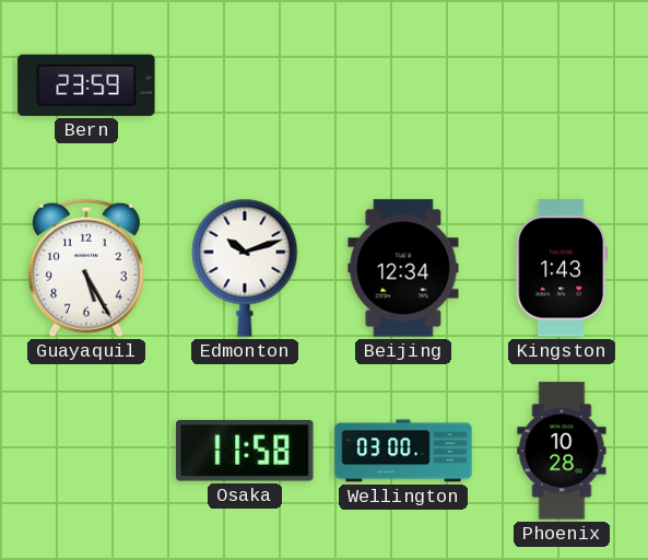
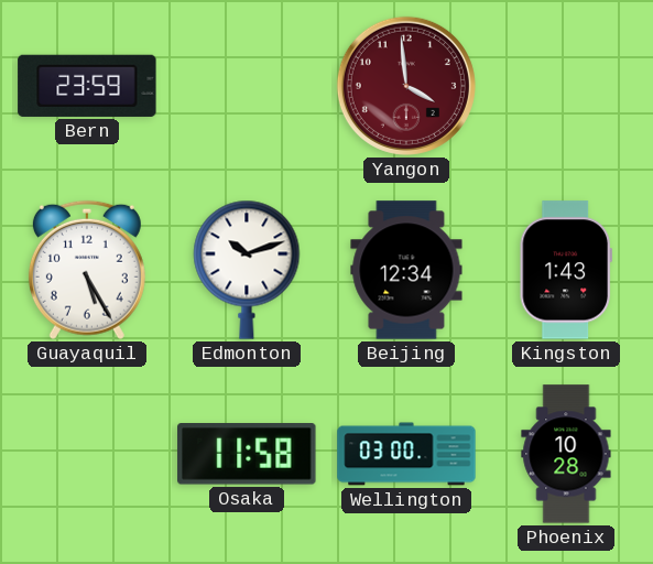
Yangon: none -> 3:59 (406, 86)
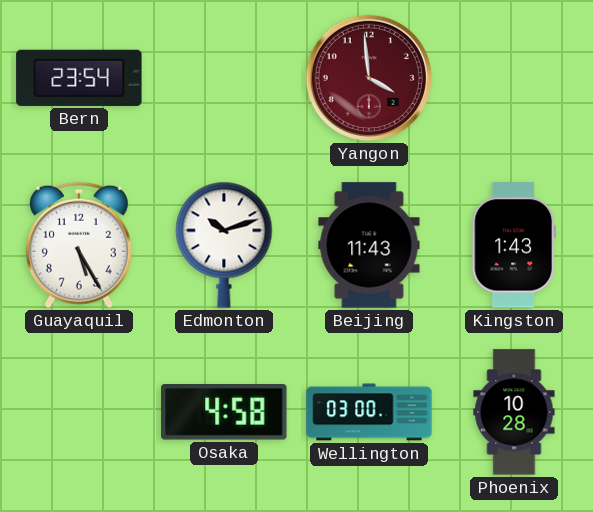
Bern: 23:59 -> 23:54 (79, 78)
Beijing: 12:34 -> 11:43 (369, 245)
Osaka: 11:58 -> 4:58 (224, 412)
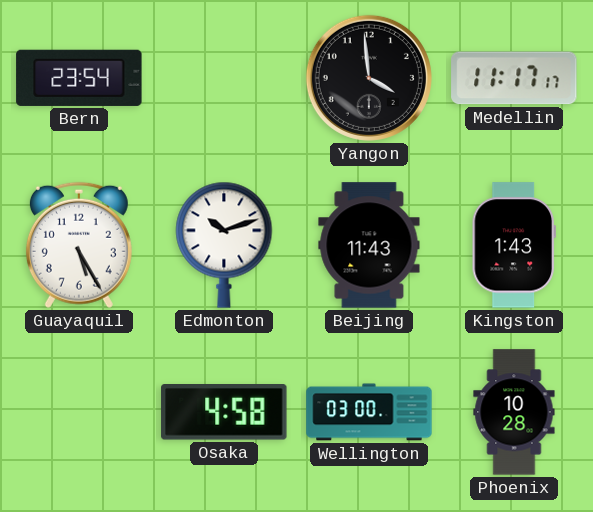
Yangon dial: burgundy -> black (369, 78)
Medellin: none -> 11:17 (514, 78)
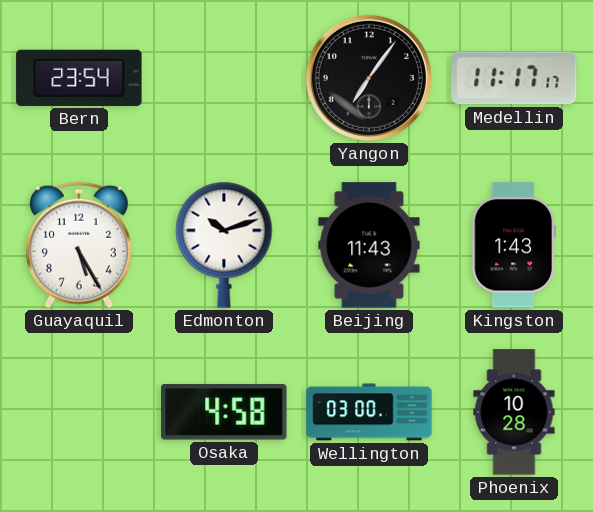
Yangon: 3:59 -> 7:06 (369, 78)
